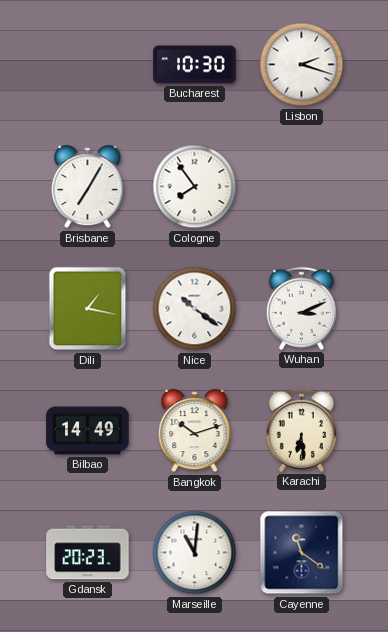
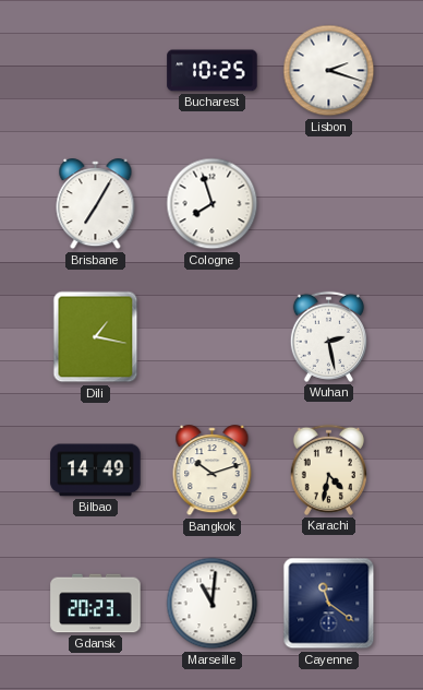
Bucharest: 10:30 -> 10:25 (213, 71)
Cologne: 7:54 -> 7:57 (213, 204)
Nice: 10:21 -> none (195, 309)
Wuhan: 3:11 -> 2:28 (328, 336)
Karachi: 6:29 -> 4:32 (328, 469)
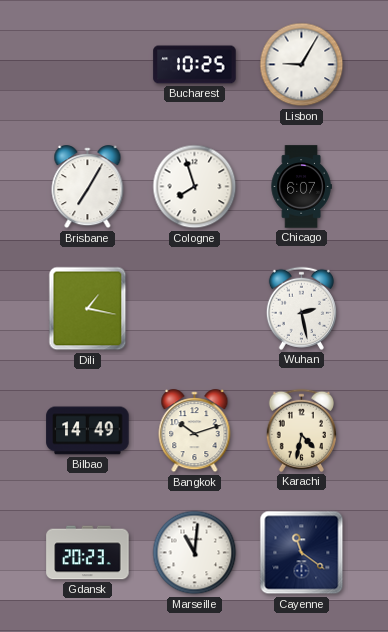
Lisbon: 2:18 -> 9:05 (302, 65)
Chicago: none -> 6:07 (301, 187)
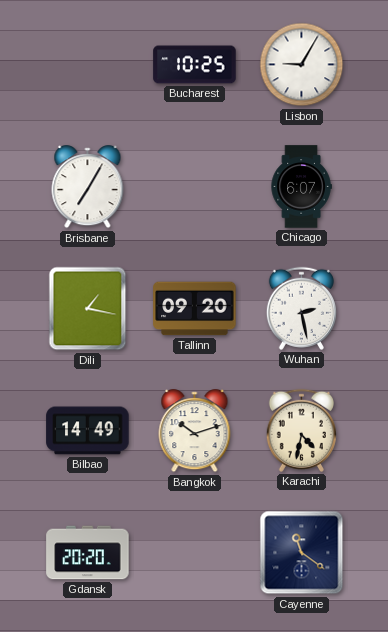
Cologne: 7:57 -> none (195, 187)
Tallinn: none -> 09:20 (195, 309)
Gdansk: 20:23 -> 20:20 (88, 553)
Marseille: 11:01 -> none (195, 553)
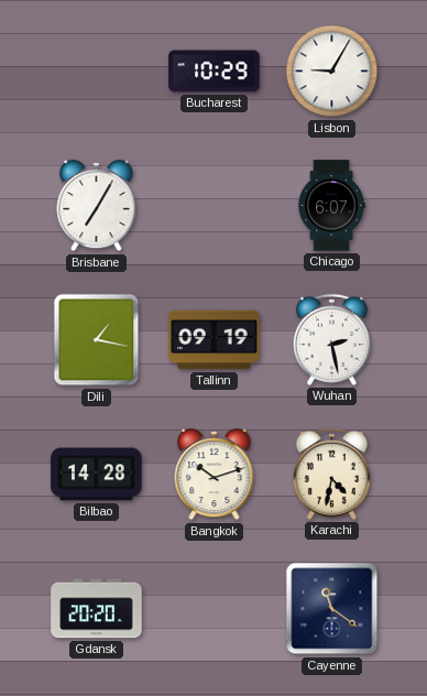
Bucharest: 10:25 -> 10:29 (215, 72)
Tallinn: 09:20 -> 09:19 (215, 340)
Bilbao: 14:49 -> 14:28 (97, 475)
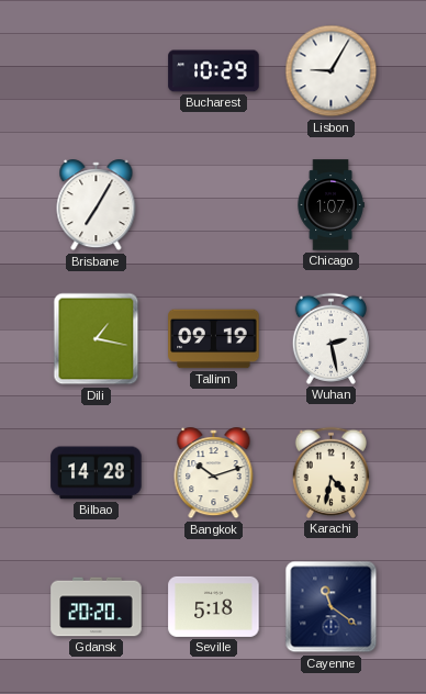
Chicago: 6:07 -> 1:07 (330, 205)
Seville: none -> 5:18 (214, 606)
